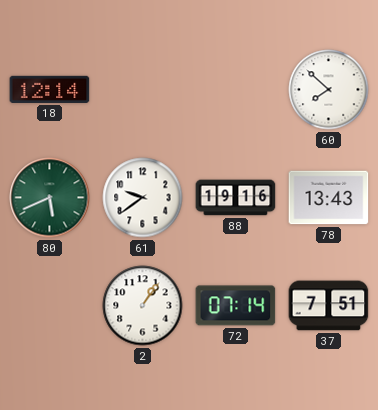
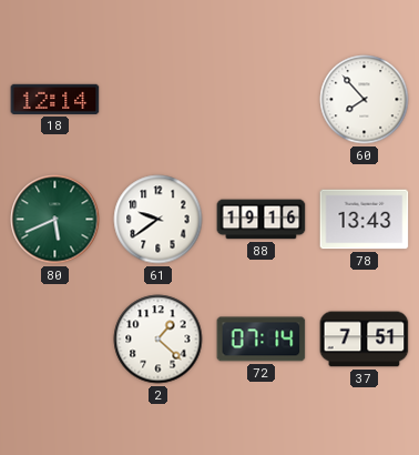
60: 7:52 -> 7:53 (365, 100)
2: 1:06 -> 1:22 (159, 340)
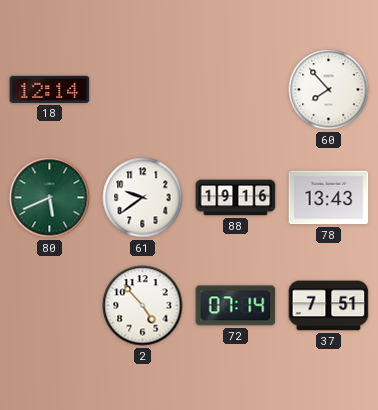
2: 1:22 -> 4:53 (143, 306)
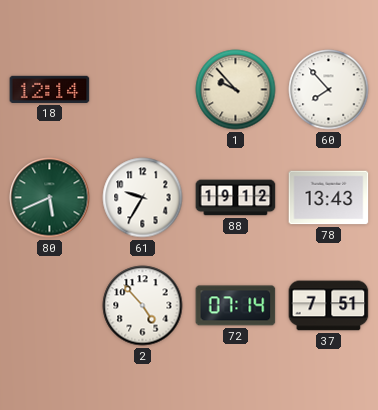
1: none -> 9:53 (236, 90)
61: 9:39 -> 9:35 (143, 198)
88: 19:16 -> 19:12 (236, 198)
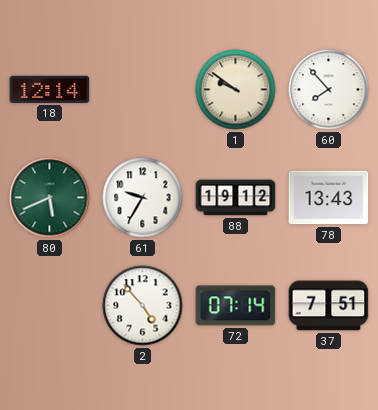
1: 9:53 -> 9:51 (236, 90)
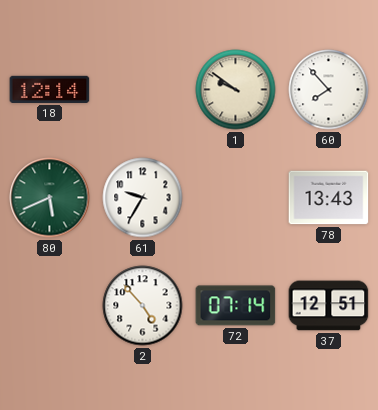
88: 19:12 -> none (236, 198)
37: 7:51 -> 12:51 (329, 306)
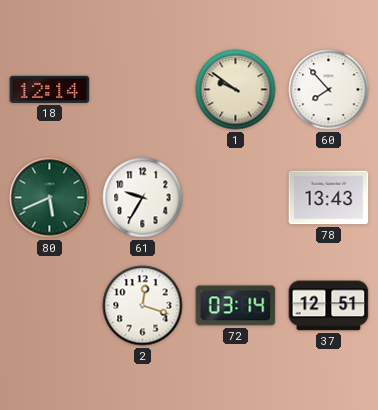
2: 4:53 -> 12:18 (143, 306)
72: 07:14 -> 03:14 (236, 306)
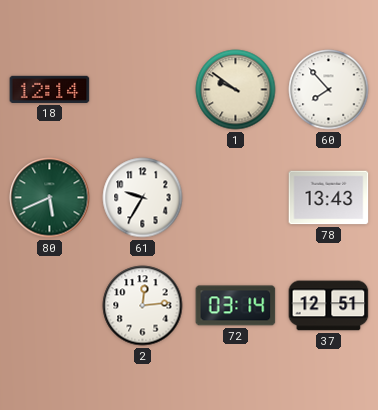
2: 12:18 -> 12:14 (143, 306)
